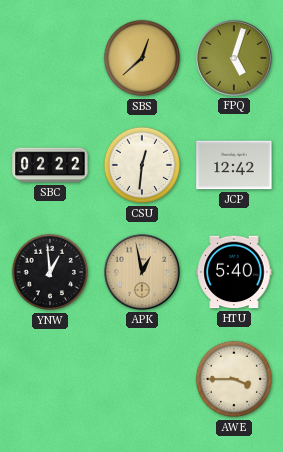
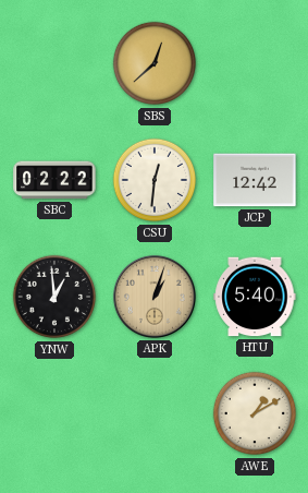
FPQ: 5:03 -> none (234, 58)
APK: 12:58 -> 1:03 (155, 297)
AWE: 3:45 -> 1:10 (255, 413)
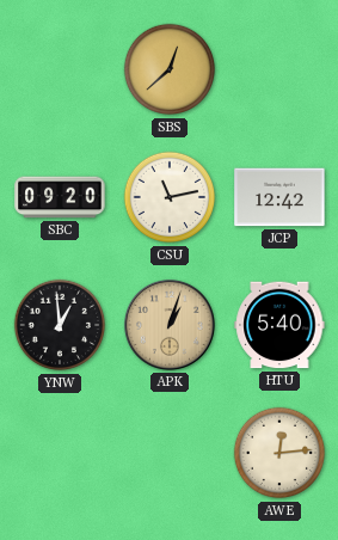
SBC: 02:22 -> 09:20 (60, 197)
CSU: 12:31 -> 11:13 (170, 197)
AWE: 1:10 -> 12:14 (279, 453)
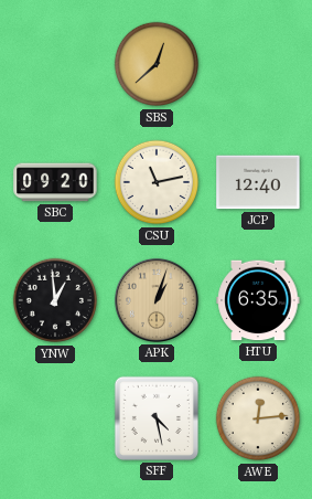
JCP: 12:42 -> 12:40 (258, 182)
HTU: 5:40 -> 6:35 (258, 300)
SFF: none -> 4:28 (157, 418)
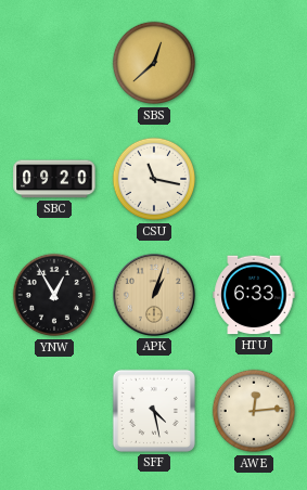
CSU: 11:13 -> 11:17 (154, 179)
JCP: 12:40 -> none (258, 182)
YNW: 12:59 -> 12:55 (54, 295)
HTU: 6:35 -> 6:33 (254, 295)
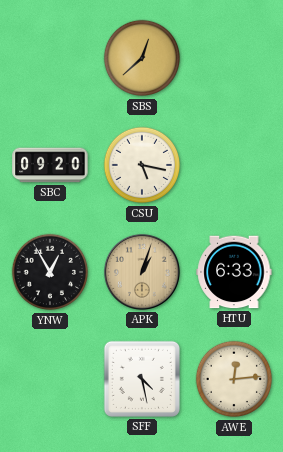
CSU: 11:17 -> 5:17 (142, 165)
